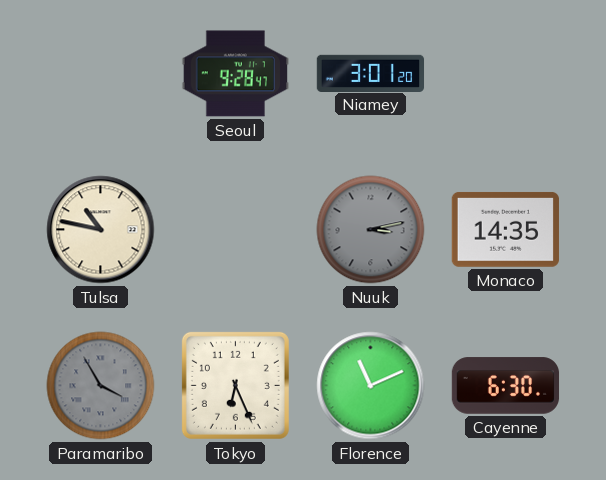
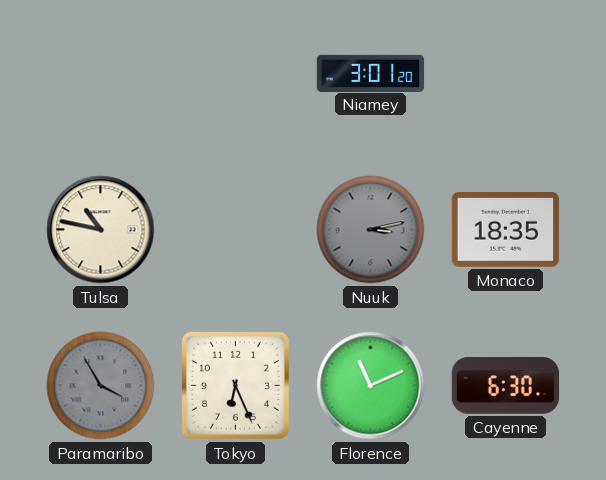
Seoul: 9:28 -> none (235, 74)
Monaco: 14:35 -> 18:35 (505, 230)
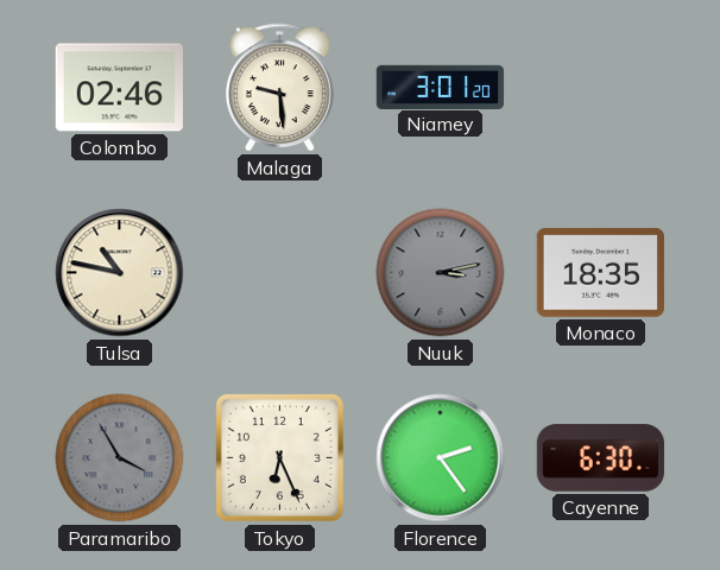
Colombo: none -> 02:46 (119, 88)
Malaga: none -> 9:29 (280, 88)
Florence: 11:11 -> 2:24 (441, 458)
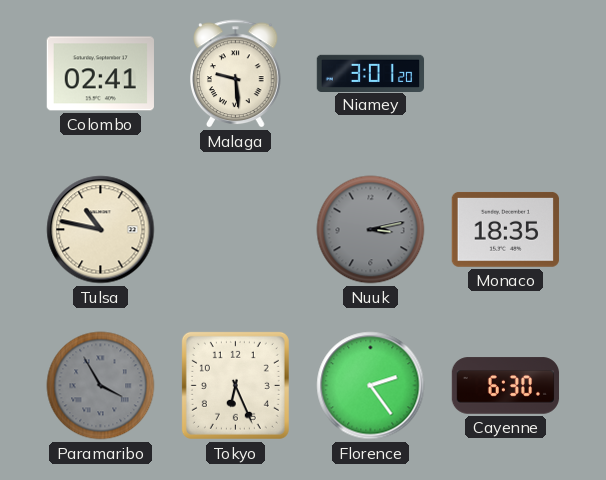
Colombo: 02:46 -> 02:41 (100, 74)
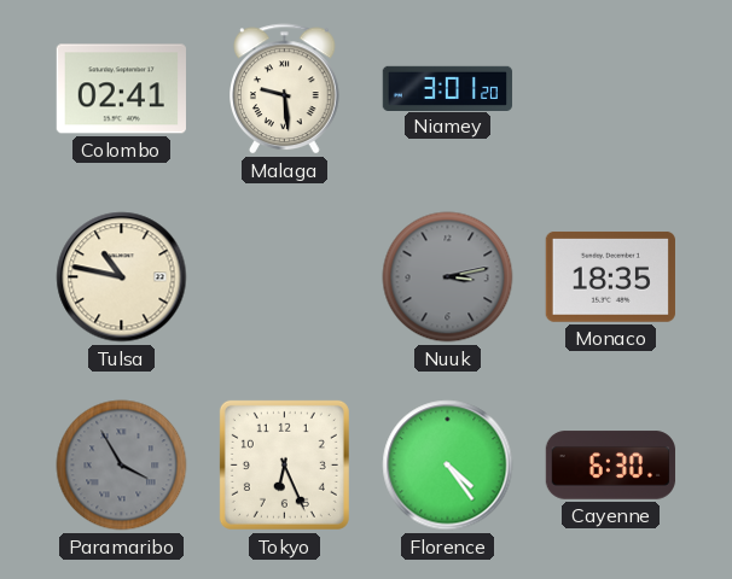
Florence: 2:24 -> 4:24 (448, 466)
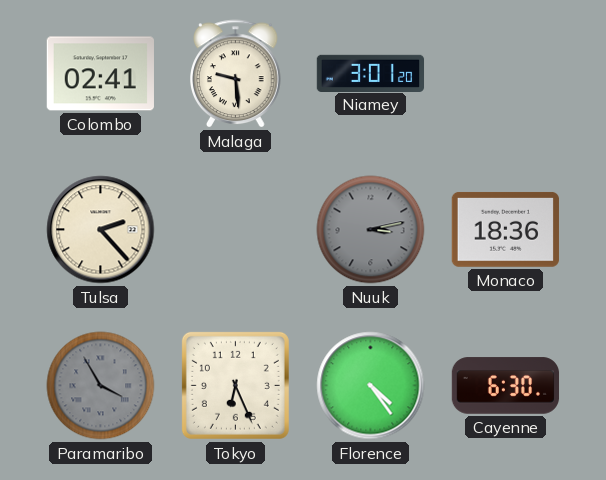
Tulsa: 10:47 -> 2:23 (101, 230)
Monaco: 18:35 -> 18:36 (505, 230)
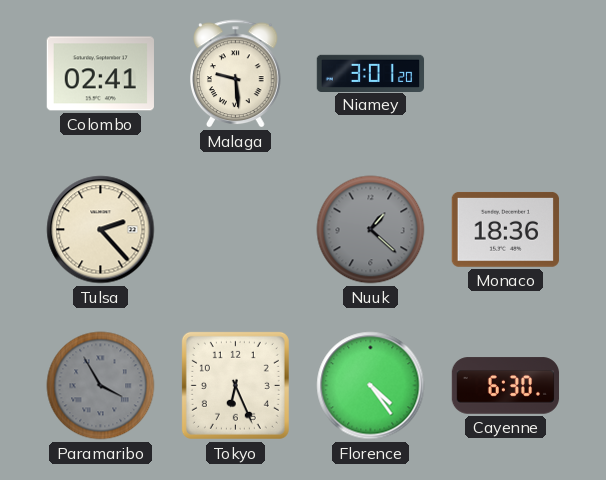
Nuuk: 3:13 -> 1:22 (371, 230)
